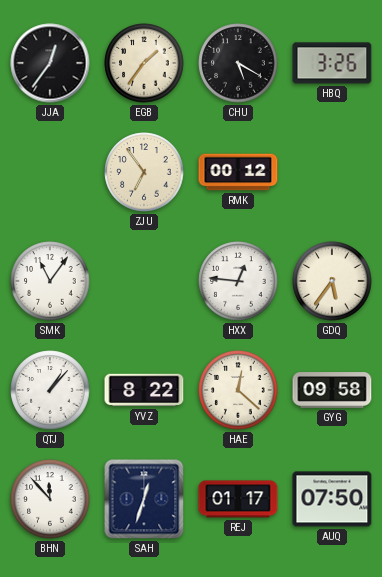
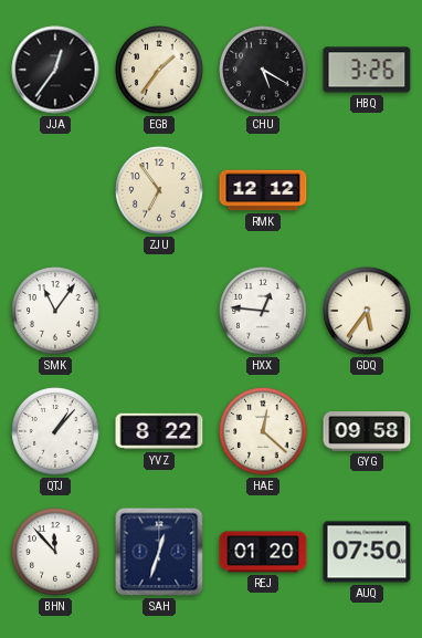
RMK: 00:12 -> 12:12 (263, 190)
REJ: 01:17 -> 01:20 (263, 552)
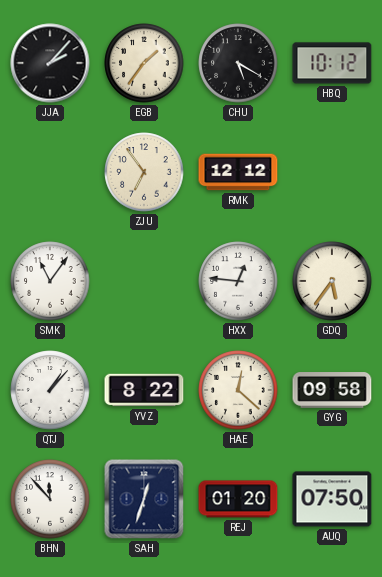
JJA: 12:36 -> 2:07 (50, 63)
HBQ: 3:26 -> 10:12 (332, 63)
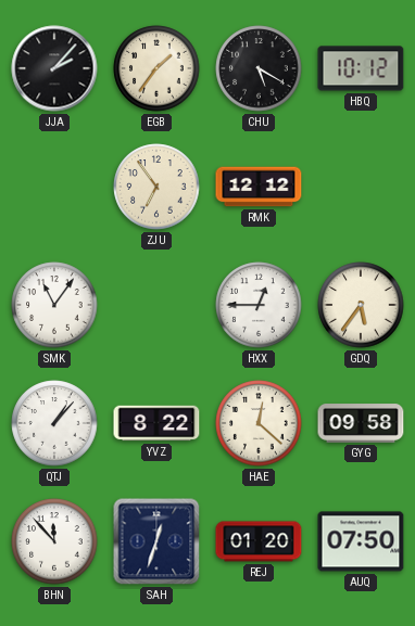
HXX: 12:46 -> 12:45 (259, 305)
